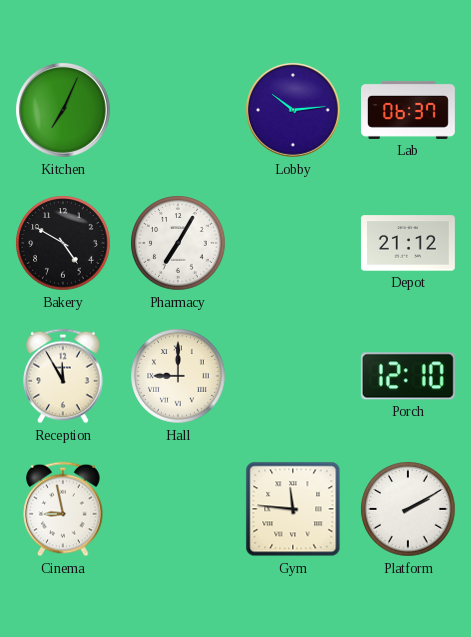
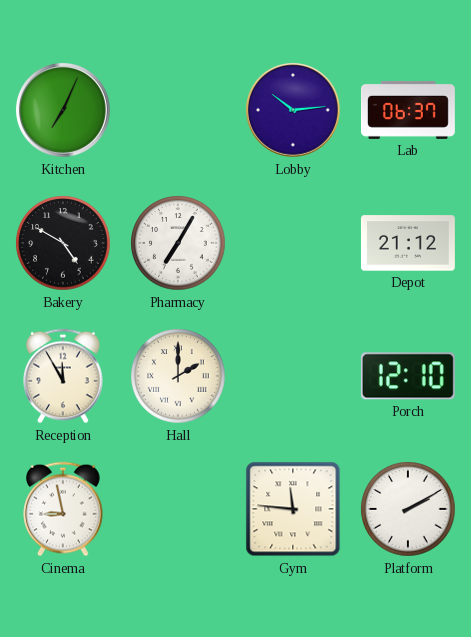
Hall: 9:00 -> 2:00 (178, 376)
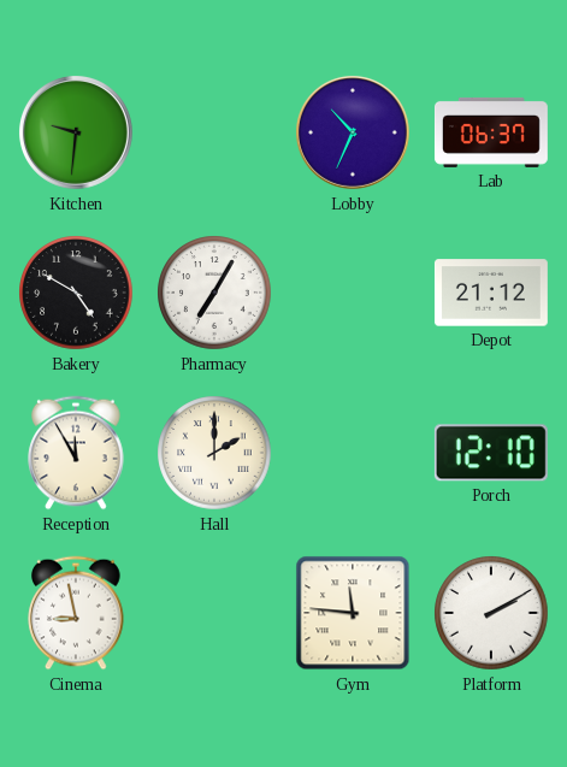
Kitchen: 7:04 -> 9:31 (76, 132)
Lobby: 10:14 -> 10:34 (353, 132)
